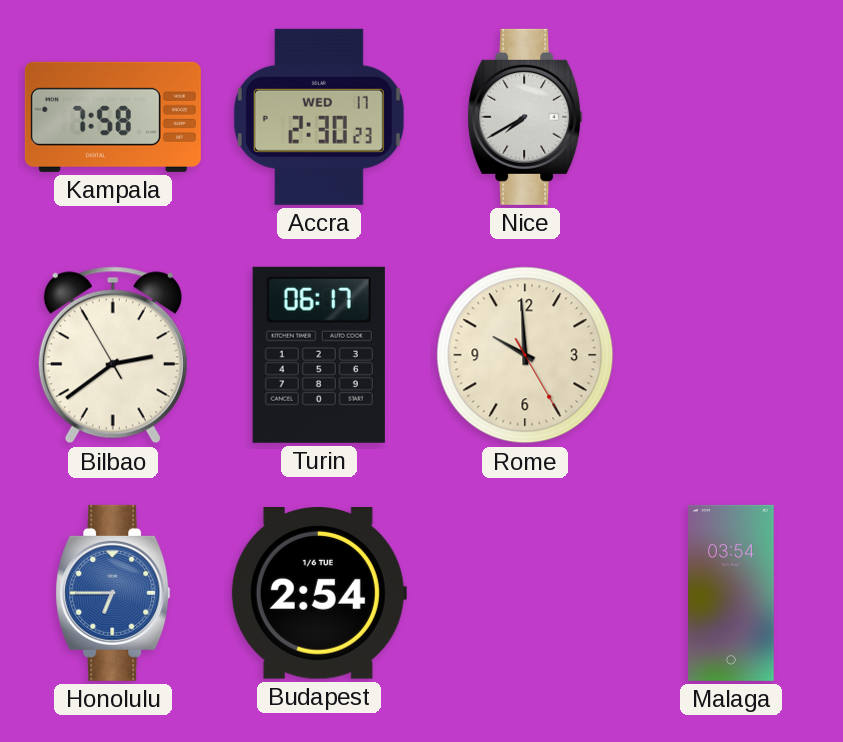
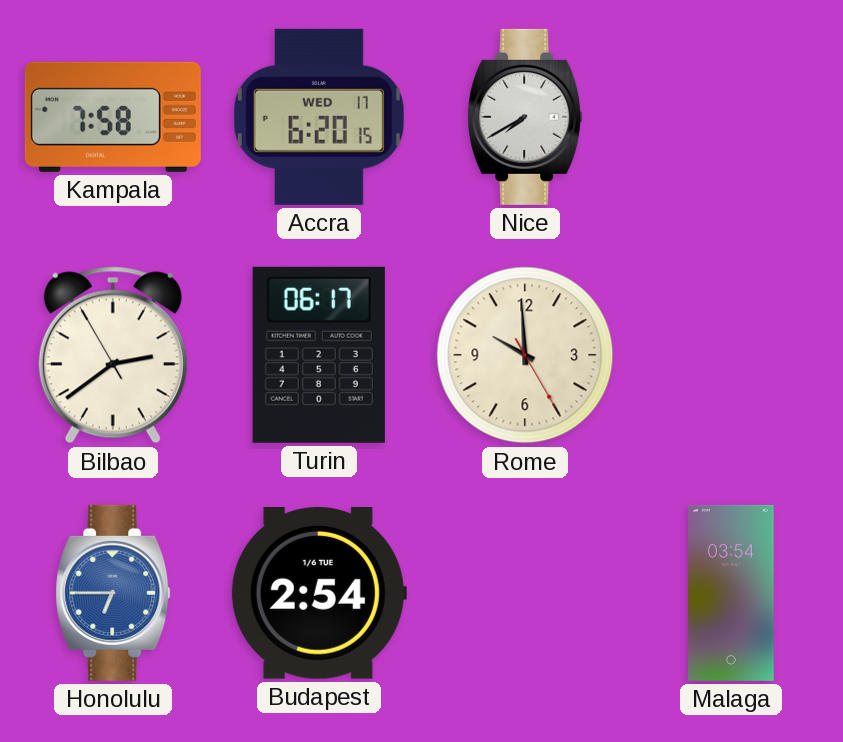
Accra: 2:30 -> 6:20 (319, 117)
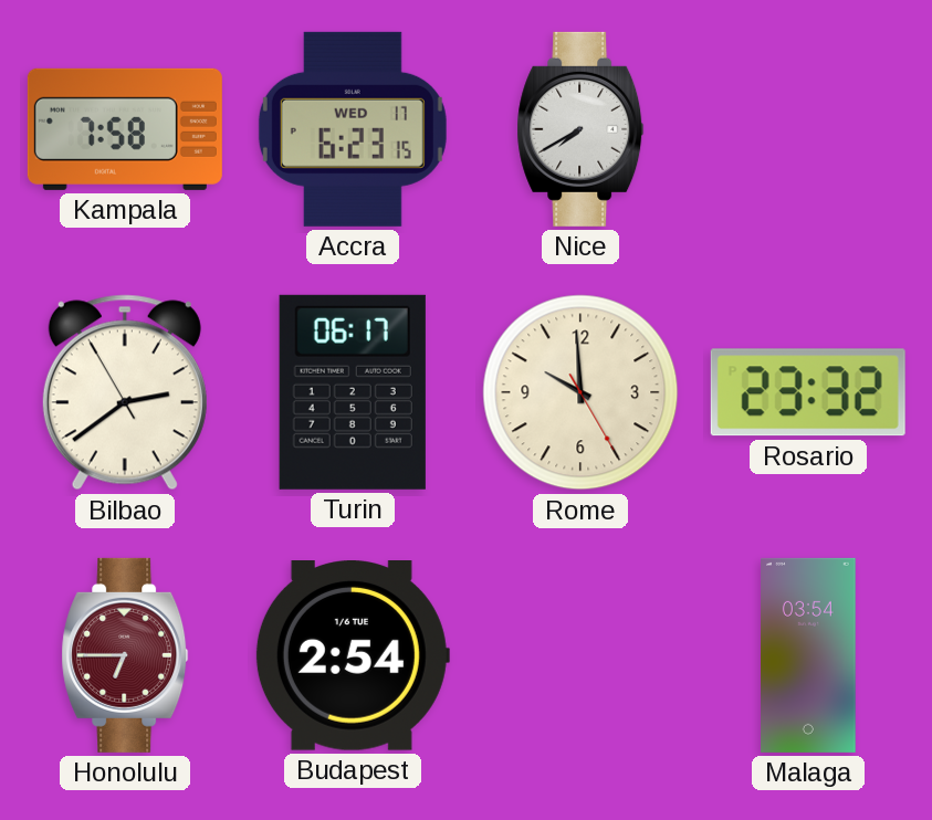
Accra: 6:20 -> 6:23 (353, 129)
Rosario: none -> 23:32 (808, 392)
Honolulu dial: blue -> burgundy (125, 655)
